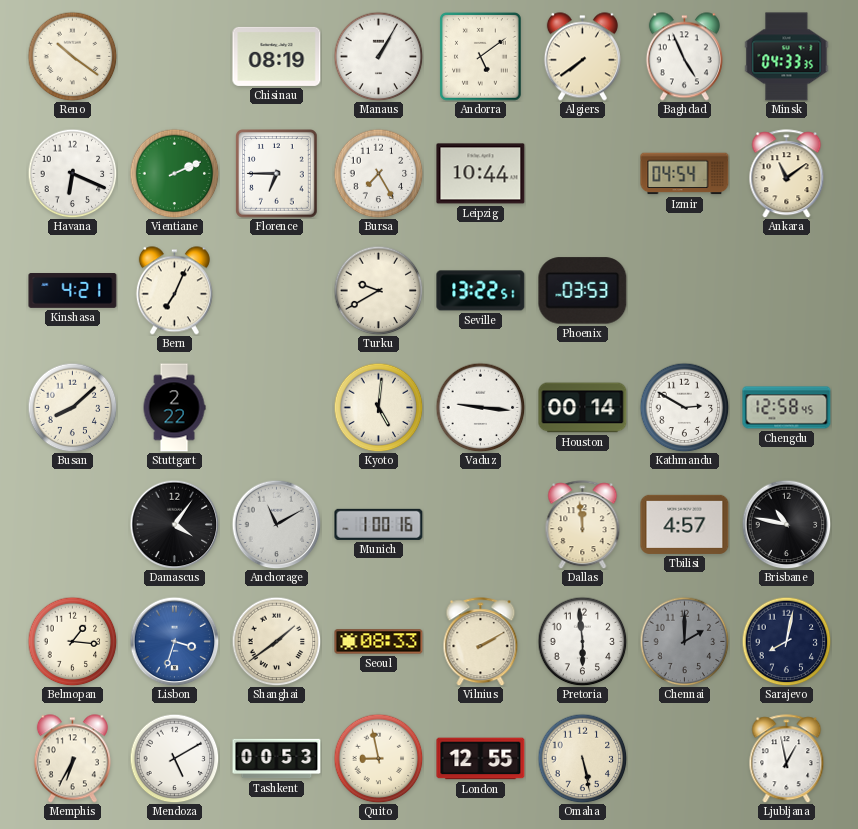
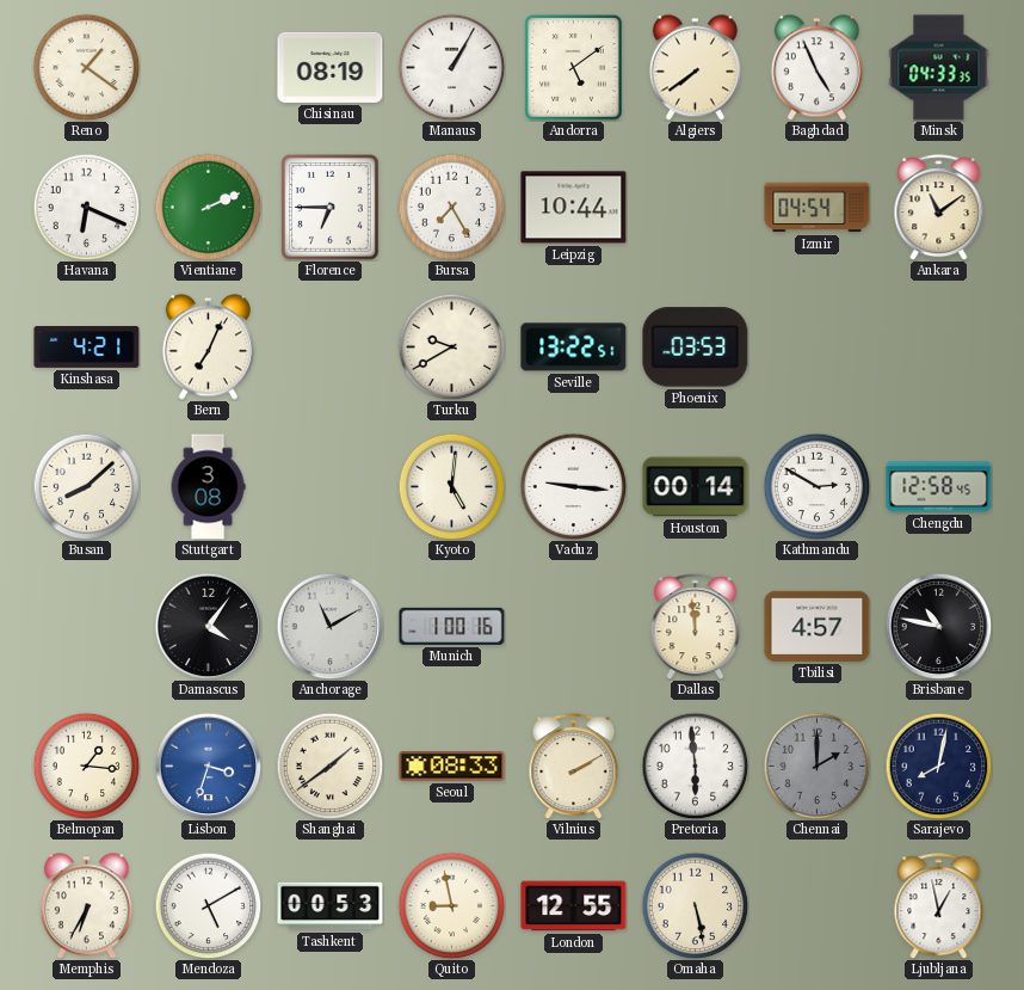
Reno: 10:21 -> 1:21 (86, 67)
Stuttgart: 2:22 -> 3:08 (208, 487)
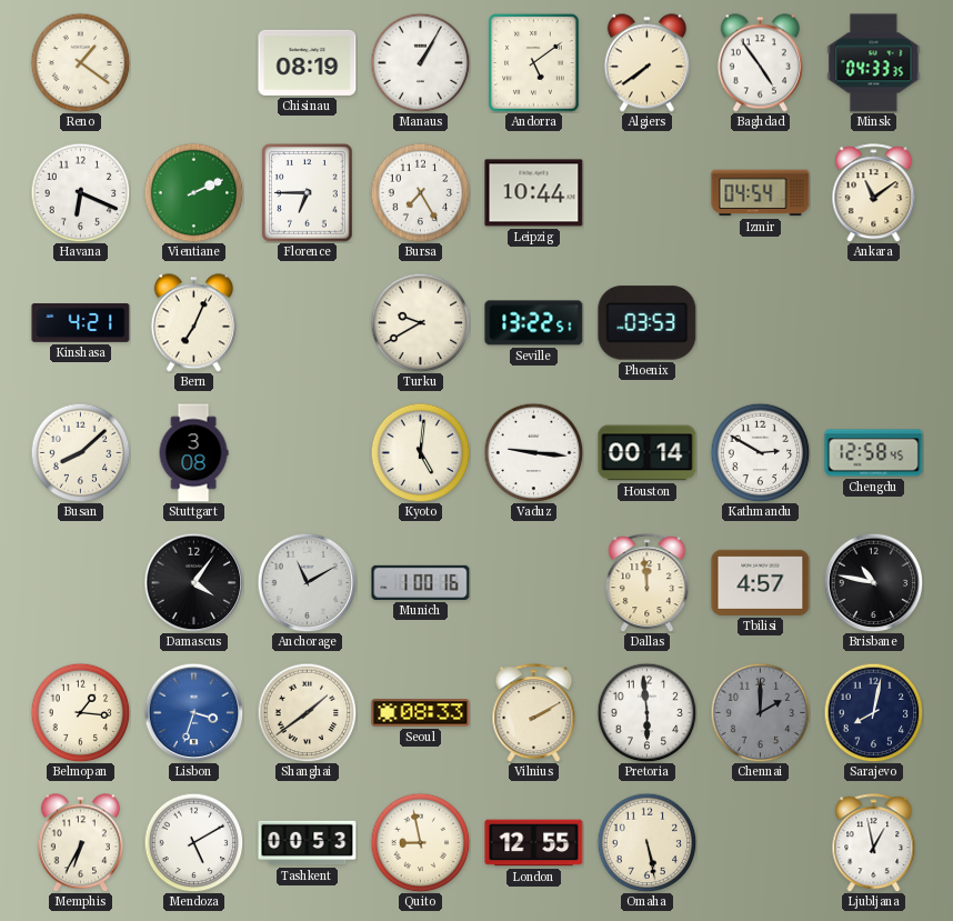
Baghdad: 4:56 -> 4:54 (760, 63)
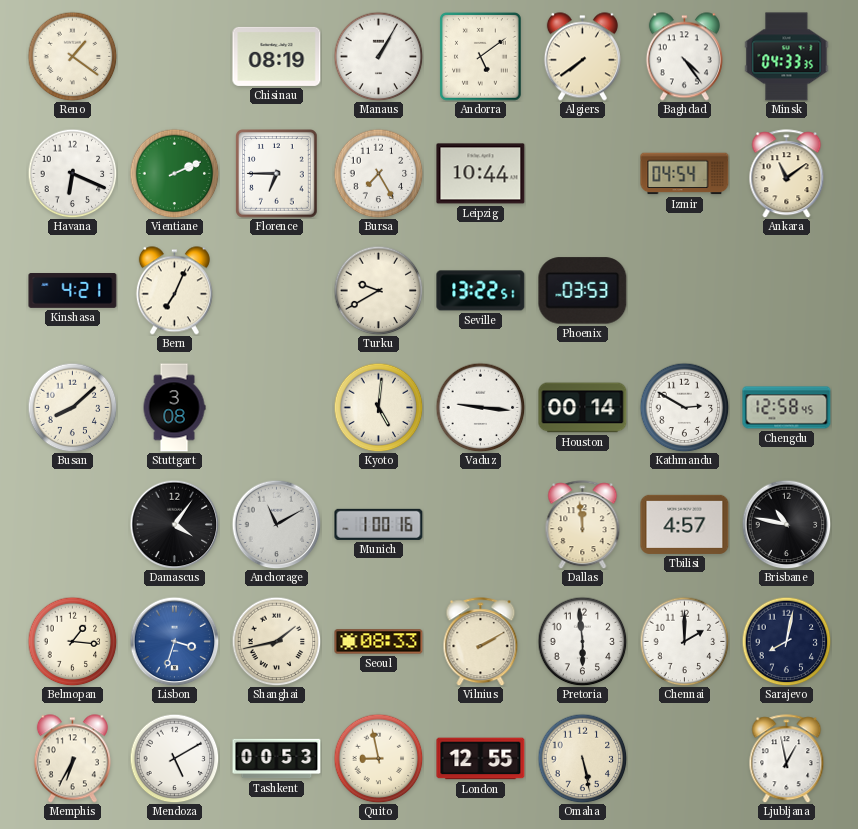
Baghdad: 4:54 -> 4:24 (684, 57)
Shanghai: 1:39 -> 1:43 (276, 641)
Chennai dial: grey -> white (684, 641)
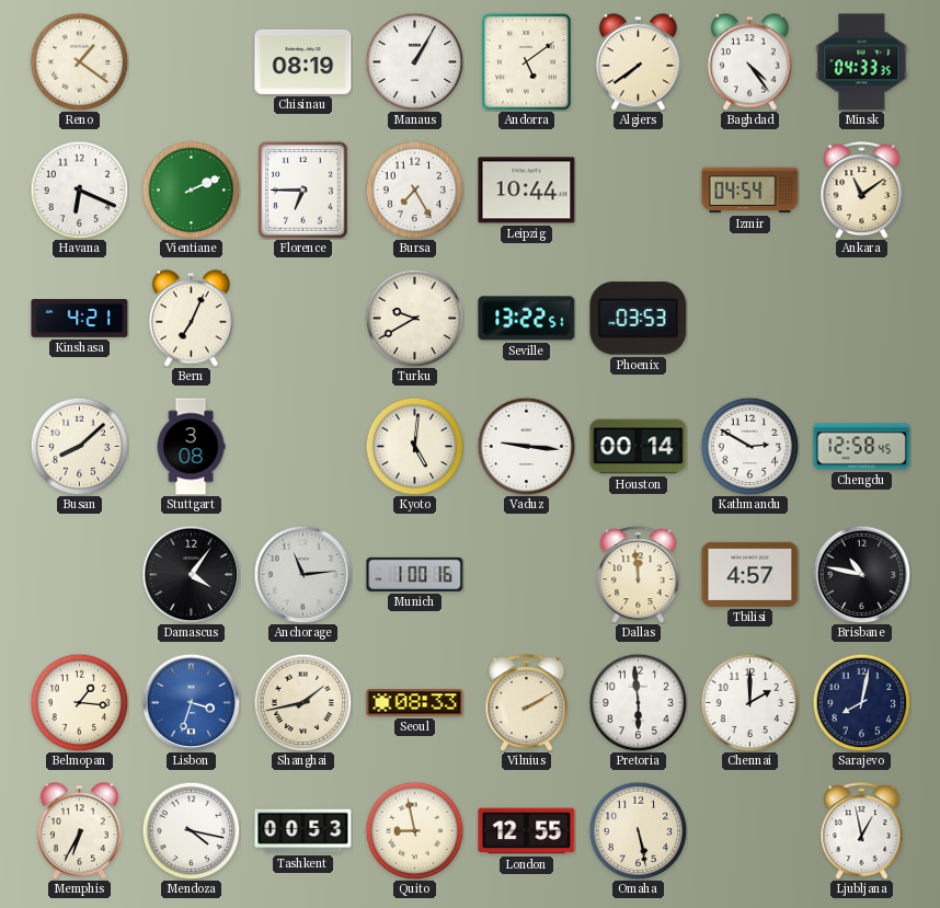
Anchorage: 11:10 -> 11:14 (302, 574)
Mendoza: 5:10 -> 4:17 (191, 830)
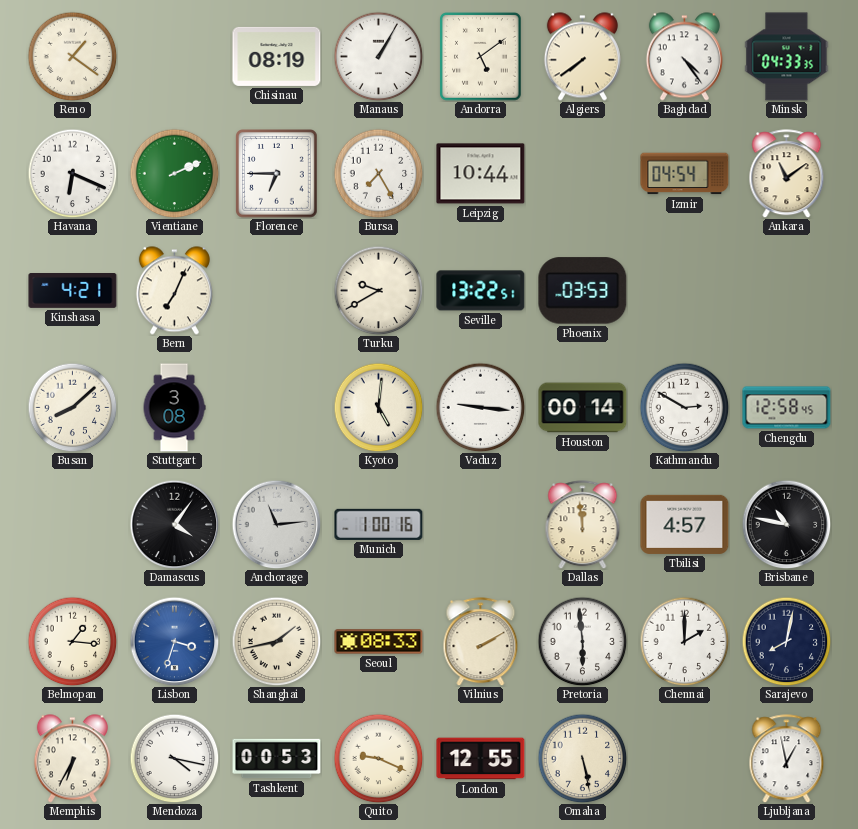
Quito: 8:58 -> 9:19 (378, 758)
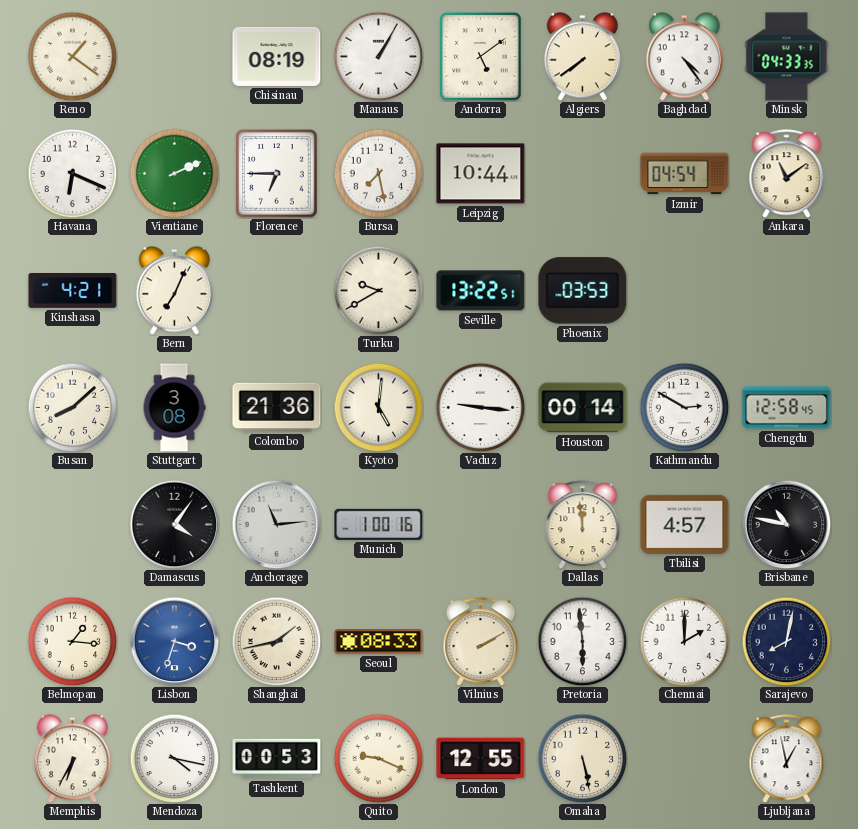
Bursa: 7:25 -> 7:28 (378, 173)
Colombo: none -> 21:36 (277, 407)
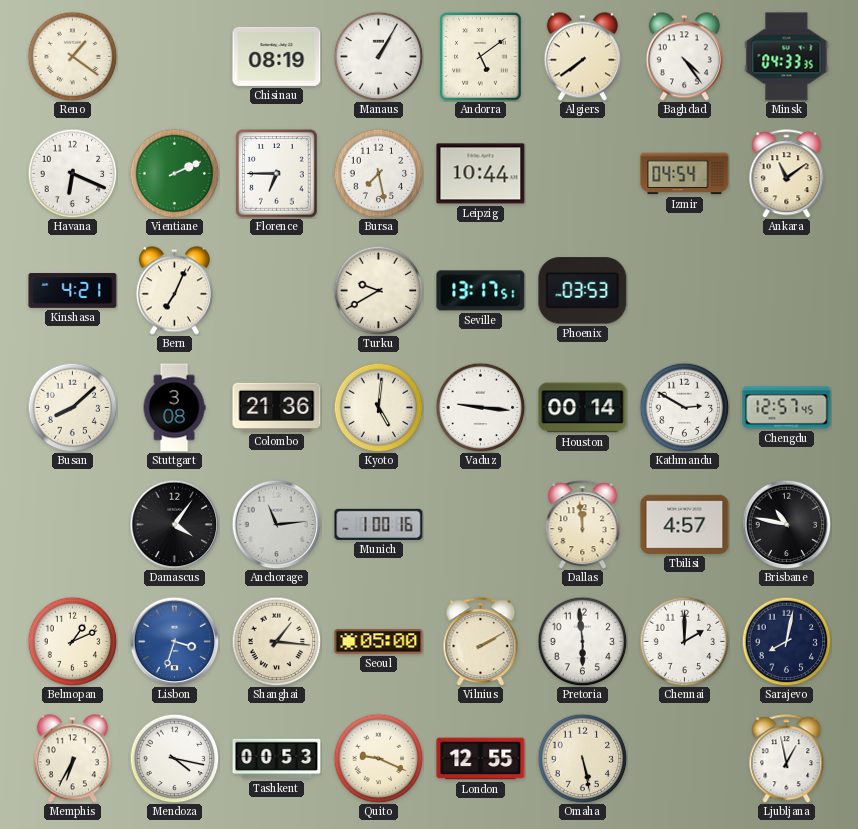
Seville: 13:22 -> 13:17 (481, 291)
Chengdu: 12:58 -> 12:57 (787, 408)
Belmopan: 1:16 -> 1:11 (72, 641)
Shanghai: 1:43 -> 1:16 (276, 641)
Seoul: 08:33 -> 05:00 (379, 642)
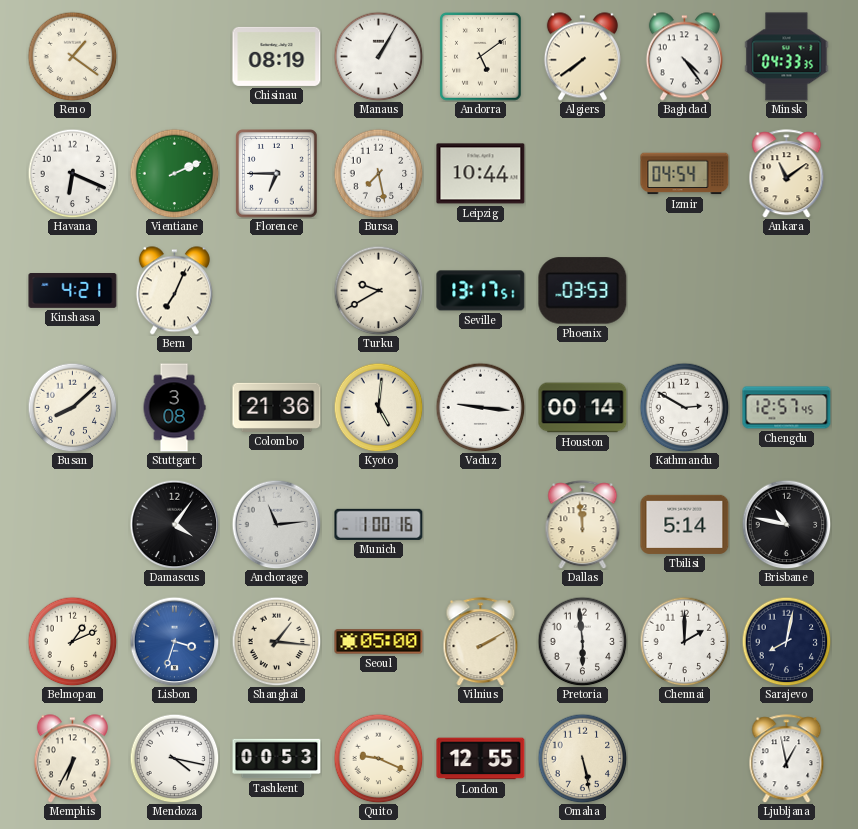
Tbilisi: 4:57 -> 5:14 (685, 524)
